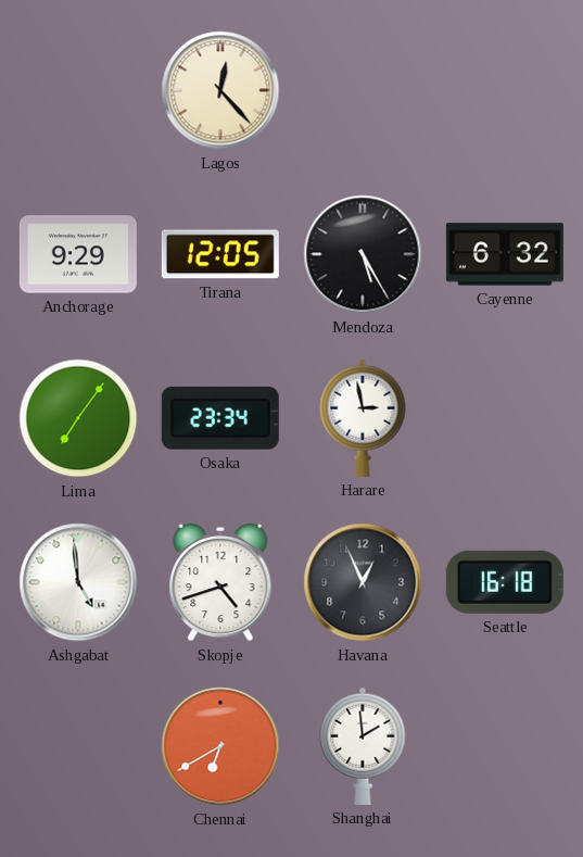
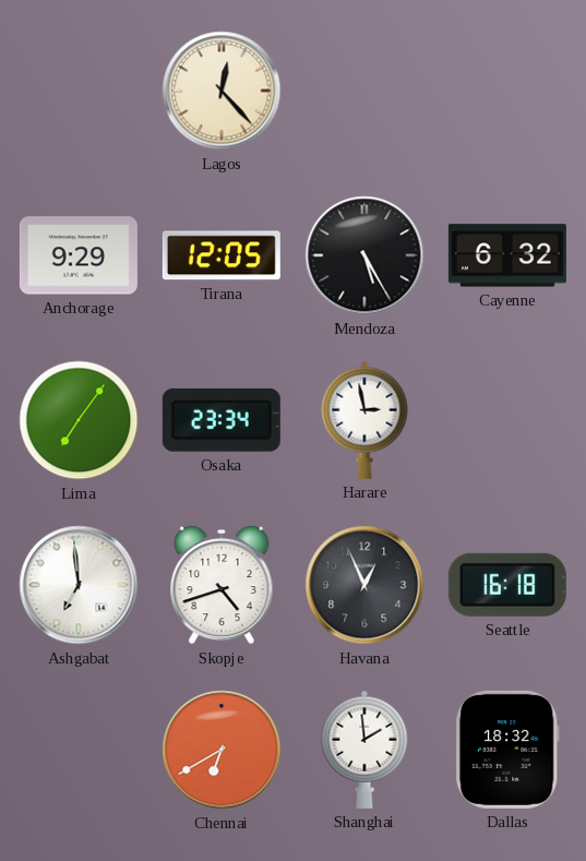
Ashgabat: 4:59 -> 6:59 (79, 585)
Dallas: none -> 18:32 (507, 750)
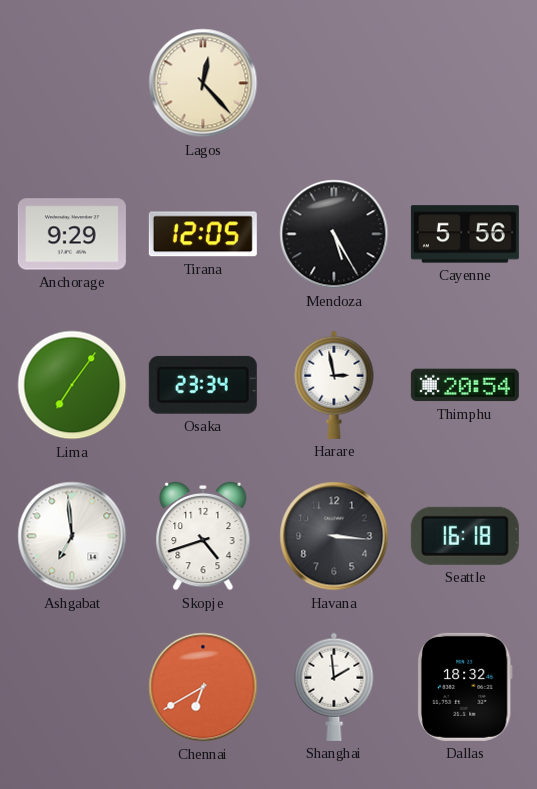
Cayenne: 6:32 -> 5:56 (465, 234)
Thimphu: none -> 20:54 (465, 385)
Havana: 12:56 -> 3:16 (334, 536)
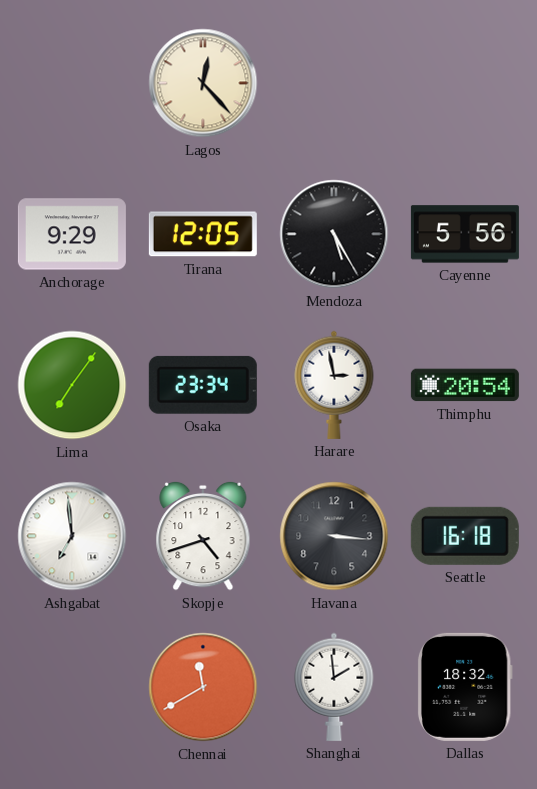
Chennai: 6:40 -> 11:40 (203, 687)
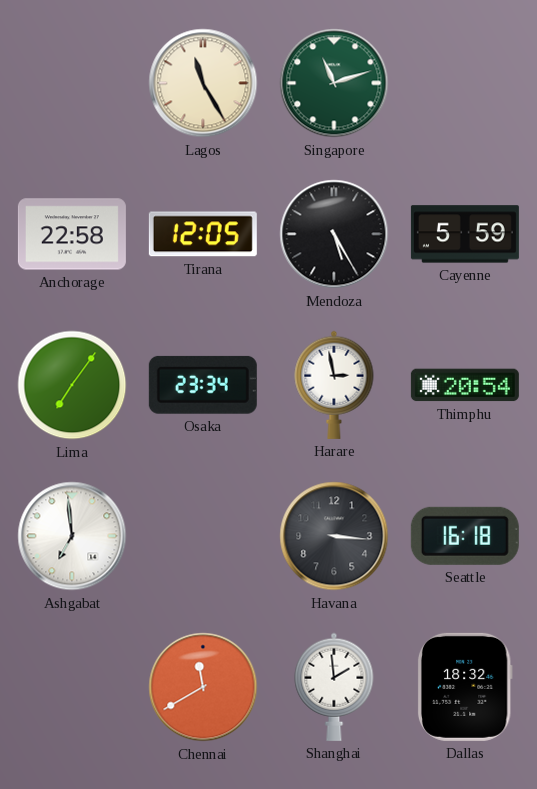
Lagos: 12:23 -> 11:25 (203, 83)
Singapore: none -> 11:12 (334, 83)
Anchorage: 9:29 -> 22:58 (72, 234)
Cayenne: 5:56 -> 5:59 (465, 234)
Skopje: 4:42 -> none (203, 536)
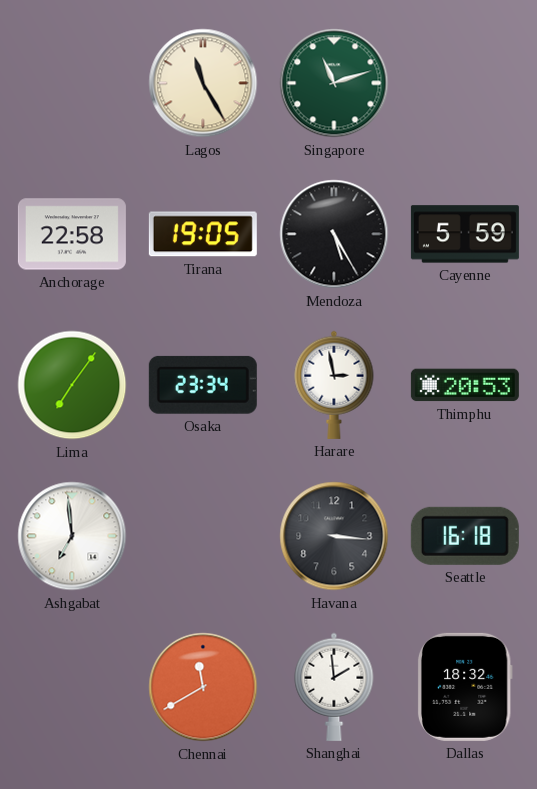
Tirana: 12:05 -> 19:05 (203, 234)
Thimphu: 20:54 -> 20:53 (465, 385)
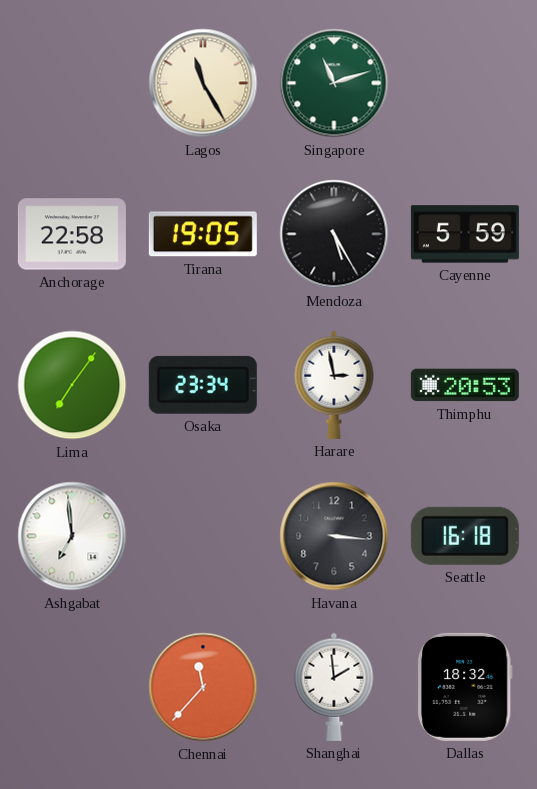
Chennai: 11:40 -> 11:37 (203, 687)
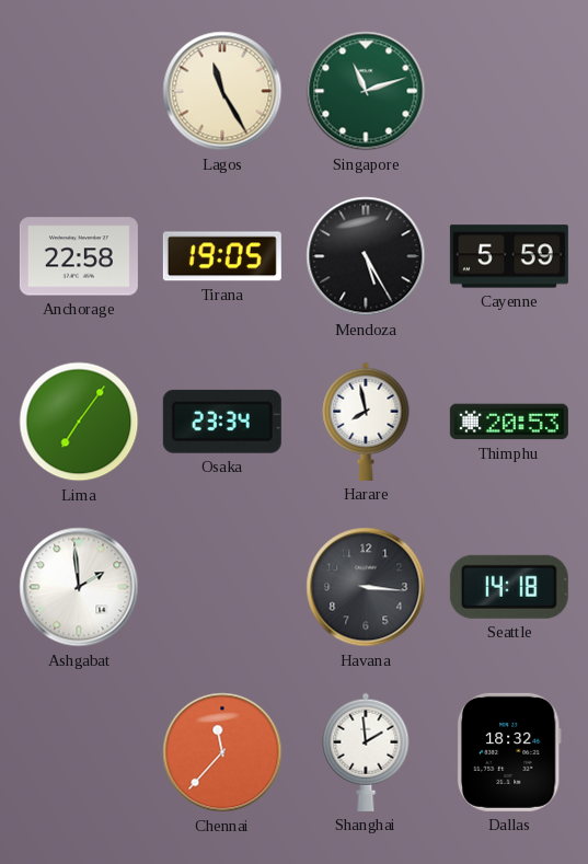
Harare: 2:58 -> 7:58 (366, 422)
Ashgabat: 6:59 -> 1:59 (79, 587)
Seattle: 16:18 -> 14:18 (509, 587)
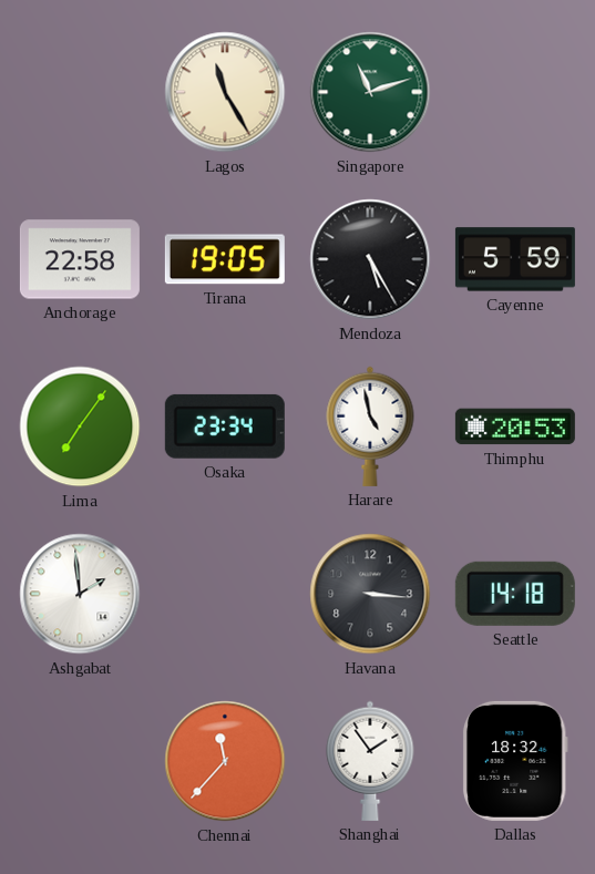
Harare: 7:58 -> 4:58 (370, 426)
Shanghai: 1:59 -> 1:54 (370, 761)
